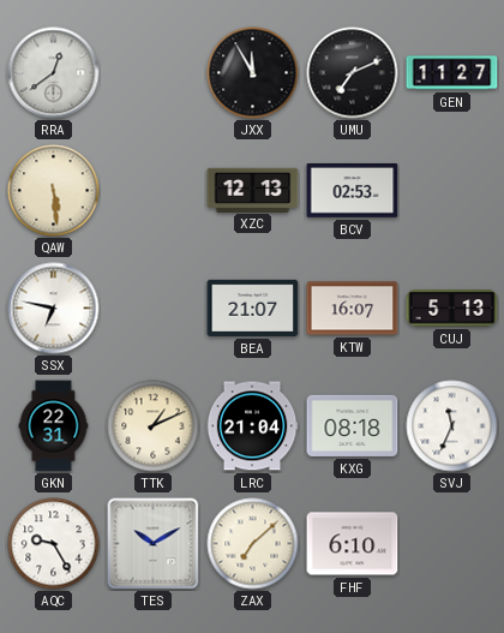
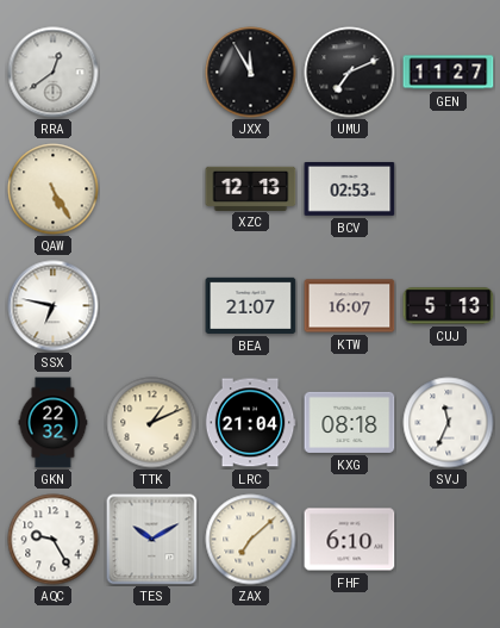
QAW: 5:29 -> 5:25 (54, 189)
GKN: 22:31 -> 22:32 (54, 423)
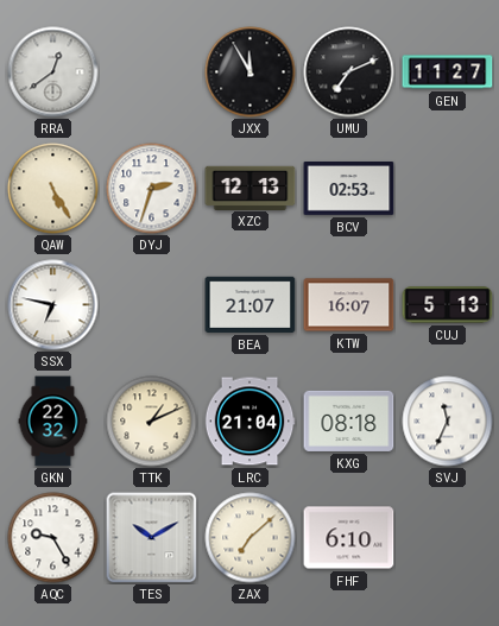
DYJ: none -> 2:33 (152, 189)
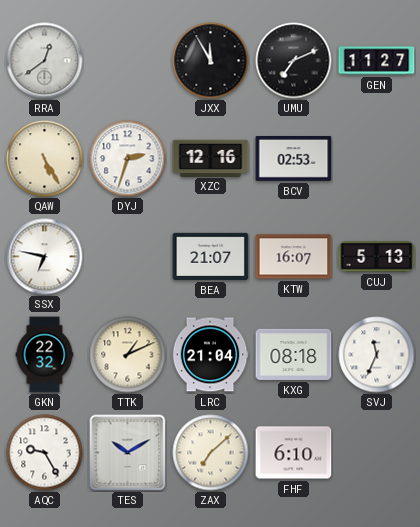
XZC: 12:13 -> 12:16 (211, 158)
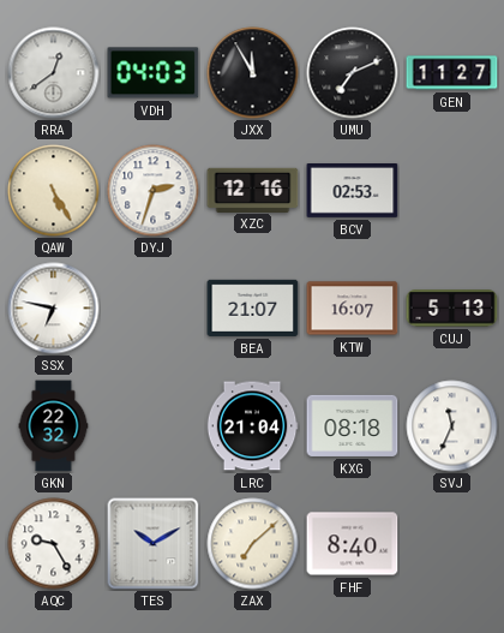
VDH: none -> 04:03 (154, 73)
TTK: 1:11 -> none (128, 355)
FHF: 6:10 -> 8:40 (353, 544)
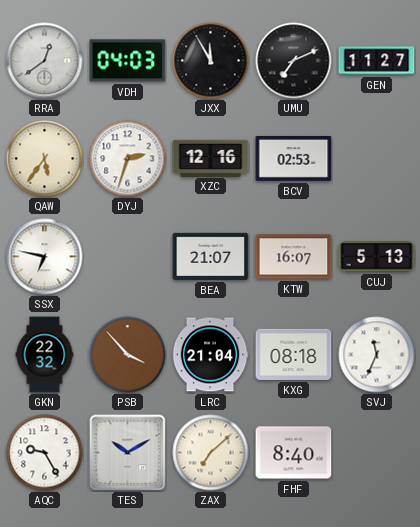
QAW: 5:25 -> 5:36 (45, 159)
PSB: none -> 3:53 (128, 355)
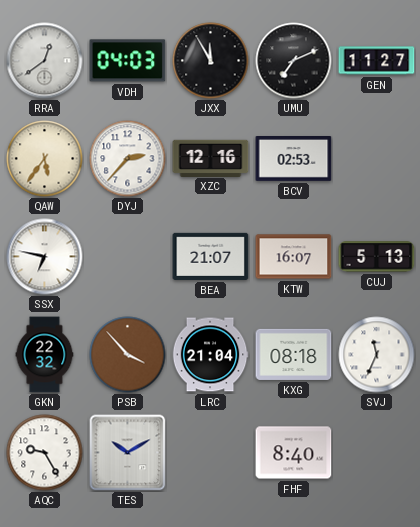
DYJ: 2:33 -> 2:37 (128, 159)
ZAX: 7:08 -> none (211, 453)
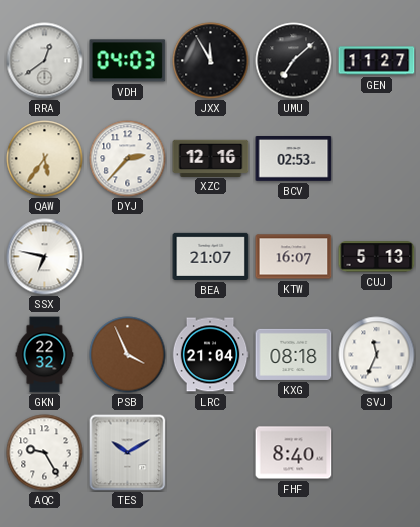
UMU: 7:11 -> 7:08 (294, 61)
PSB: 3:53 -> 3:56 (128, 355)
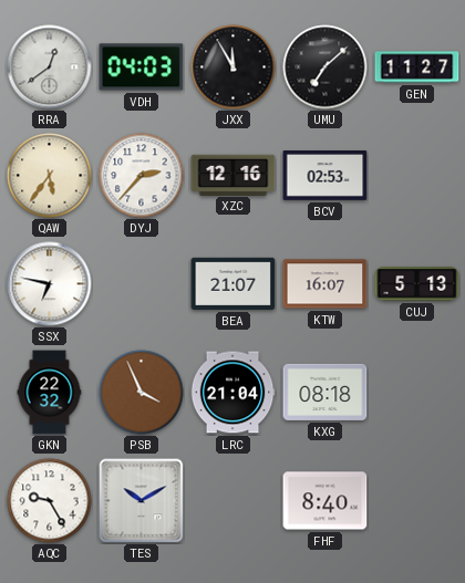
SVJ: 11:34 -> none (377, 355)
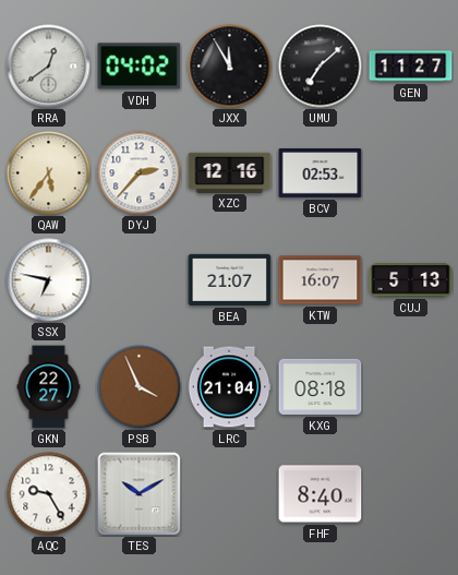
VDH: 04:03 -> 04:02 (140, 67)
GKN: 22:32 -> 22:27 (49, 387)
